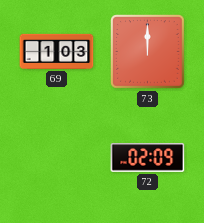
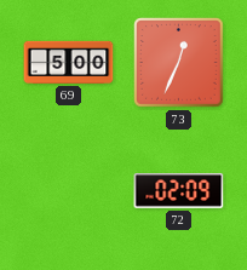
69: 1:03 -> 5:00 (69, 62)
73: 12:00 -> 12:34 (179, 63)
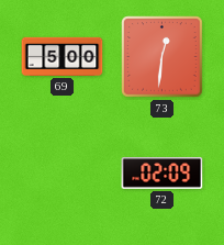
73: 12:34 -> 12:31 (163, 57)
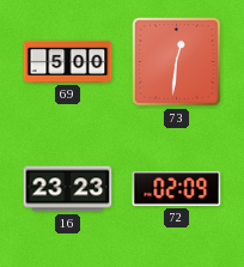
16: none -> 23:23 (68, 189)
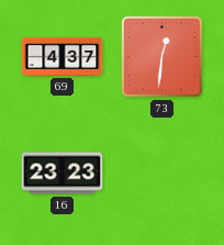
69: 5:00 -> 4:37 (63, 56)
72: 02:09 -> none (177, 189)
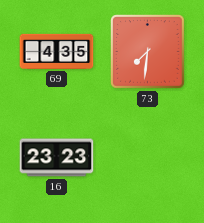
69: 4:37 -> 4:35 (57, 51)
73: 12:31 -> 7:31 (148, 52)
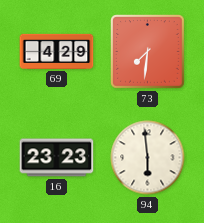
69: 4:35 -> 4:29 (57, 51)
94: none -> 5:59 (148, 158)
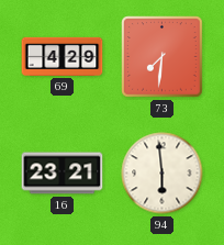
16: 23:23 -> 23:21 (63, 174)
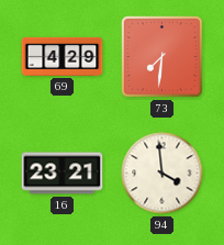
94: 5:59 -> 3:59 (163, 174)
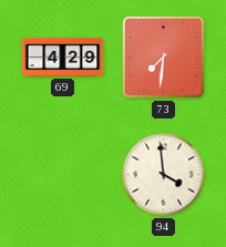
16: 23:21 -> none (63, 174)
